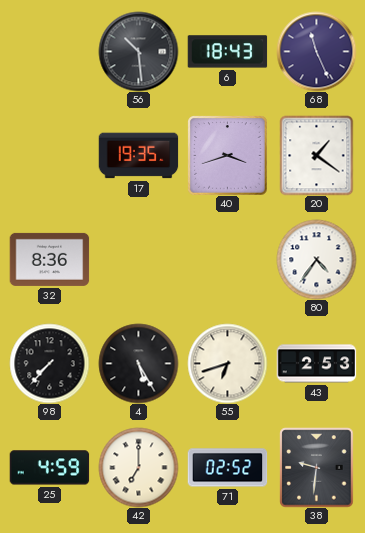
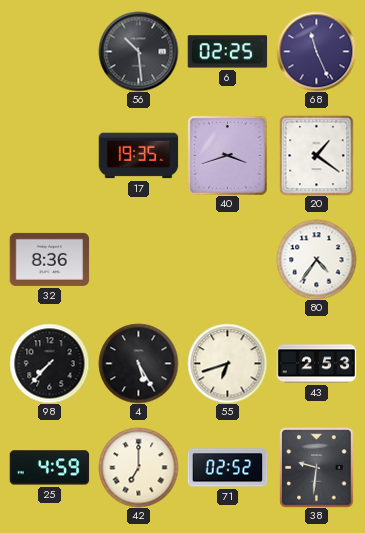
6: 18:43 -> 02:25 (227, 52)
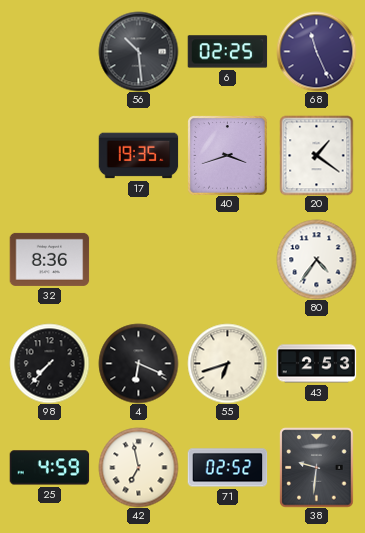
4: 5:25 -> 6:19 (138, 363)
42: 7:00 -> 6:58 (138, 467)
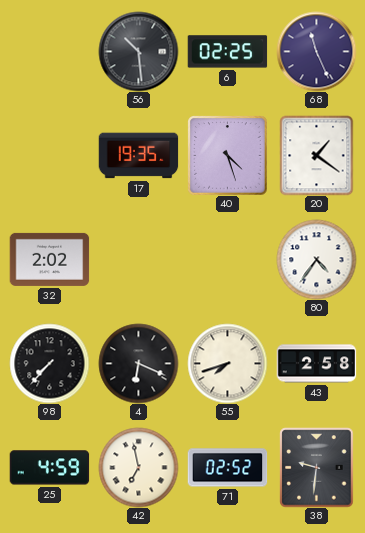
40: 3:42 -> 4:27 (227, 155)
32: 8:36 -> 2:02 (49, 259)
55: 6:42 -> 7:42 (227, 363)
43: 2:53 -> 2:58 (316, 364)
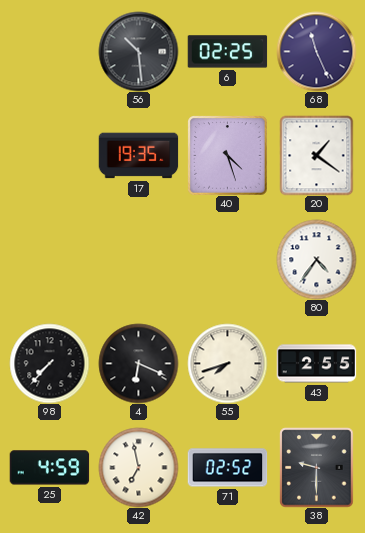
32: 2:02 -> none (49, 259)
43: 2:58 -> 2:55 (316, 364)
38: 9:31 -> 9:30 (317, 467)
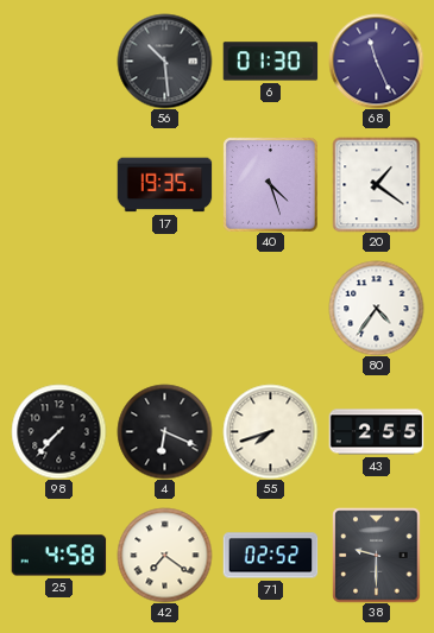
6: 02:25 -> 01:30 (270, 62)
25: 4:59 -> 4:58 (58, 556)
42: 6:58 -> 7:21 (164, 555)
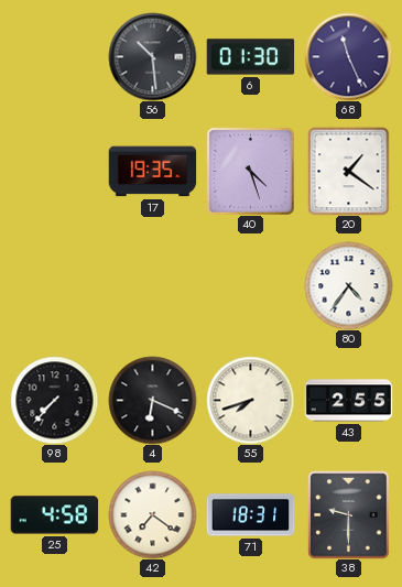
71: 02:52 -> 18:31 (250, 515)
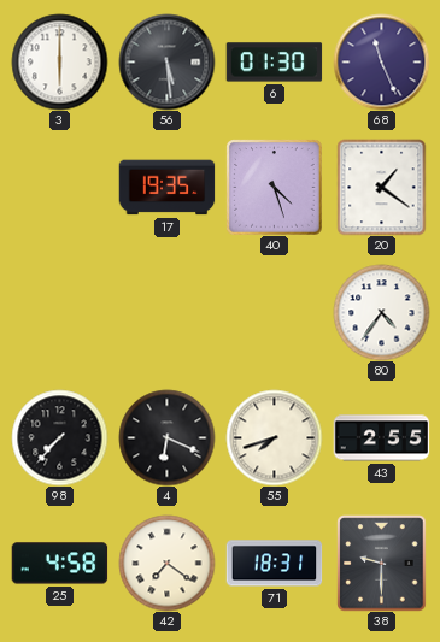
3: none -> 6:00 (59, 61)
56: 10:29 -> 5:29 (166, 61)
